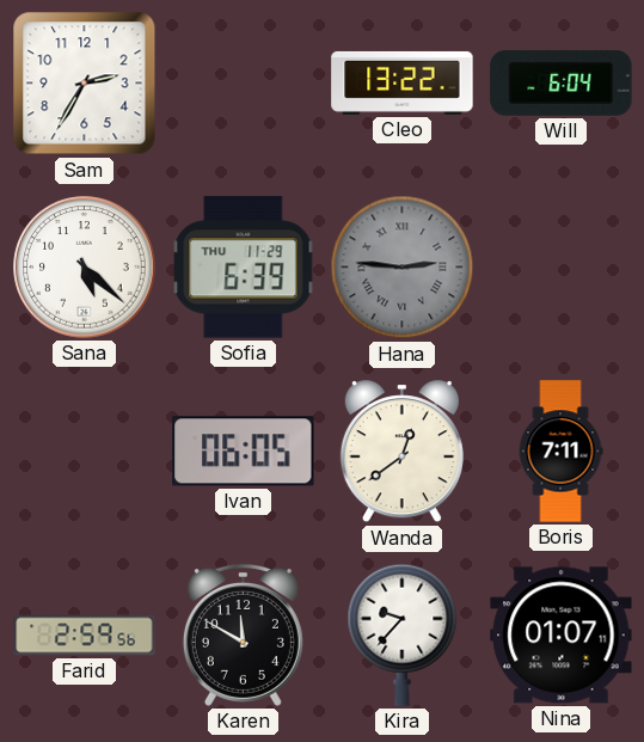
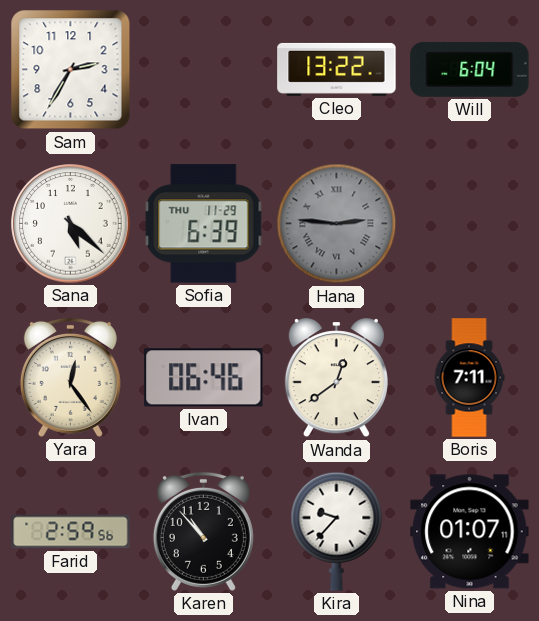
Yara: none -> 12:24 (70, 377)
Ivan: 06:05 -> 06:46 (204, 378)
Karen: 11:50 -> 10:53 (203, 531)
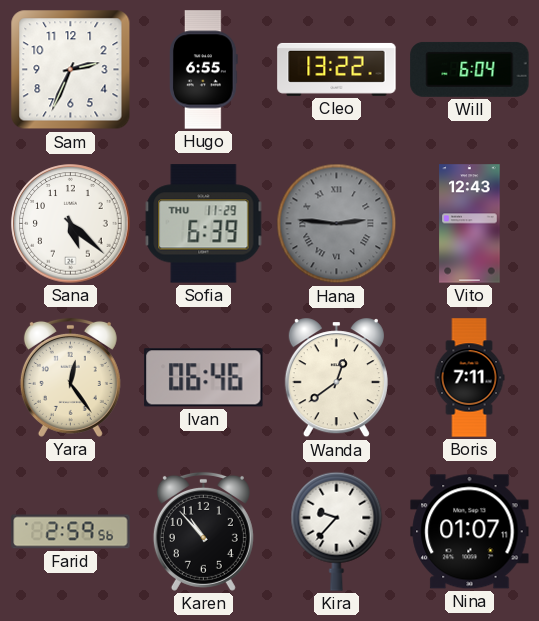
Sam: 2:35 -> 2:34 (71, 70)
Hugo: none -> 6:55 (204, 70)
Vito: none -> 12:43 (470, 224)
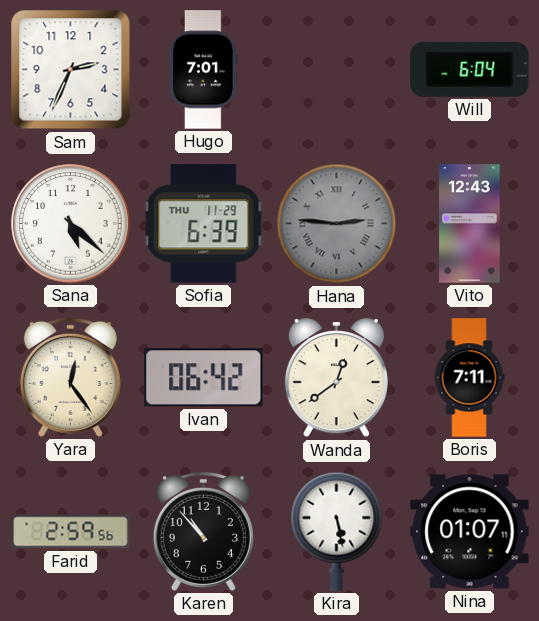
Hugo: 6:55 -> 7:01 (204, 70)
Cleo: 13:22 -> none (337, 69)
Ivan: 06:46 -> 06:42 (204, 378)
Kira: 9:37 -> 5:28 (337, 531)
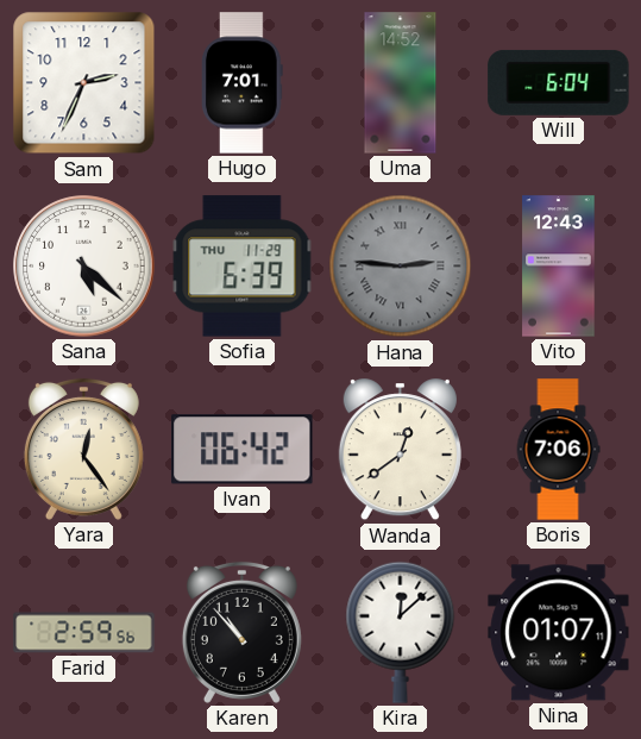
Uma: none -> 14:52 (401, 83)
Boris: 7:11 -> 7:06 (558, 450)
Kira: 5:28 -> 12:08 (401, 632)
